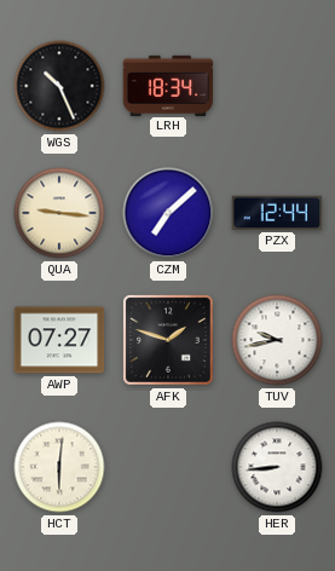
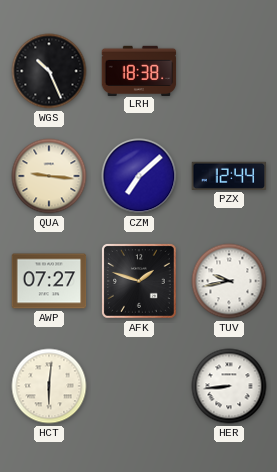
LRH: 18:34 -> 18:38 (139, 70)
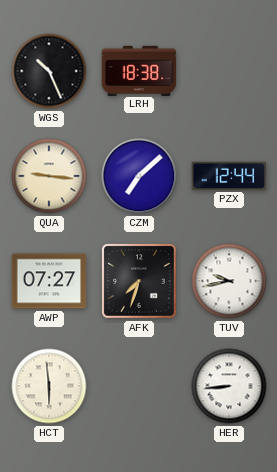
AFK: 1:48 -> 7:33 (140, 282)
HCT: 6:01 -> 5:59 (49, 386)
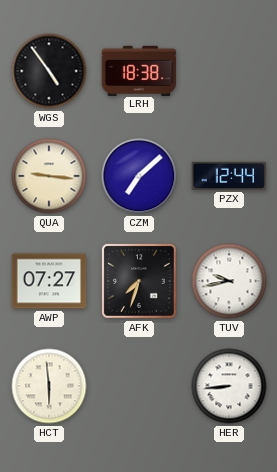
WGS: 10:26 -> 4:54 (49, 71)
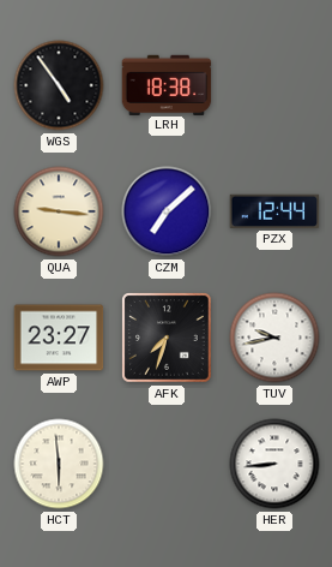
AWP: 07:27 -> 23:27 (59, 338)
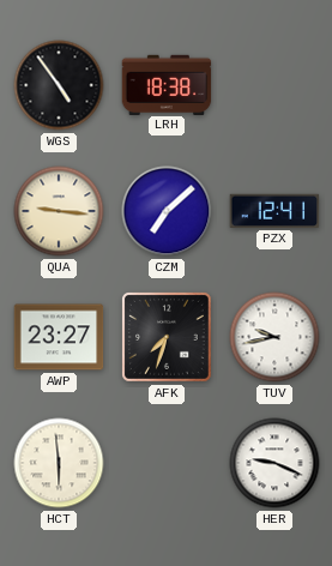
PZX: 12:44 -> 12:41 (274, 211)
HER: 8:44 -> 9:19 (274, 463)
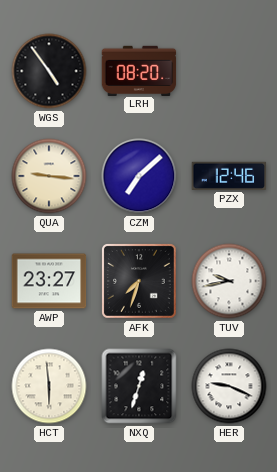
LRH: 18:38 -> 08:20 (139, 70)
PZX: 12:41 -> 12:46 (229, 176)
NXQ: none -> 12:33 (139, 386)
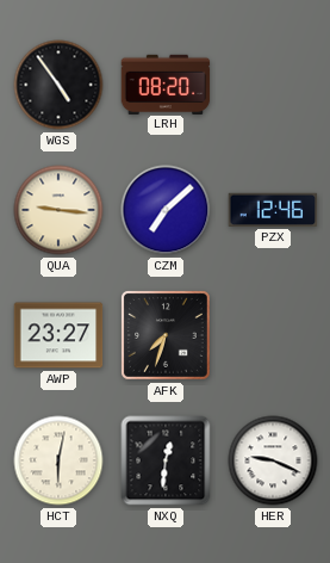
TUV: 9:43 -> none (229, 281)
HCT: 5:59 -> 6:02 (58, 460)
NXQ: 12:33 -> 12:31 (166, 460)
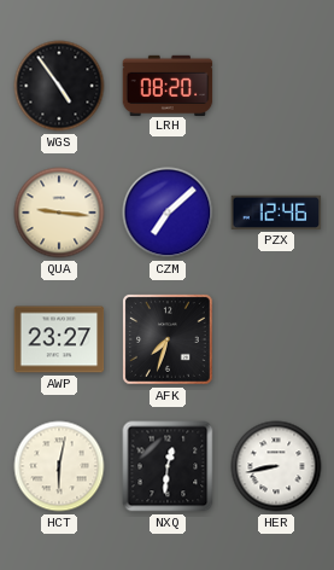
HER: 9:19 -> 8:43 (276, 466)
